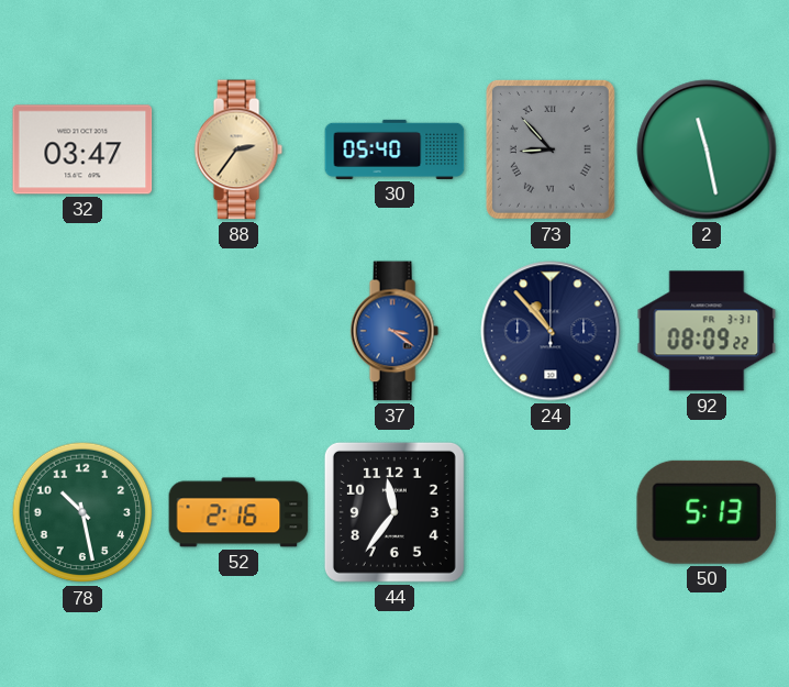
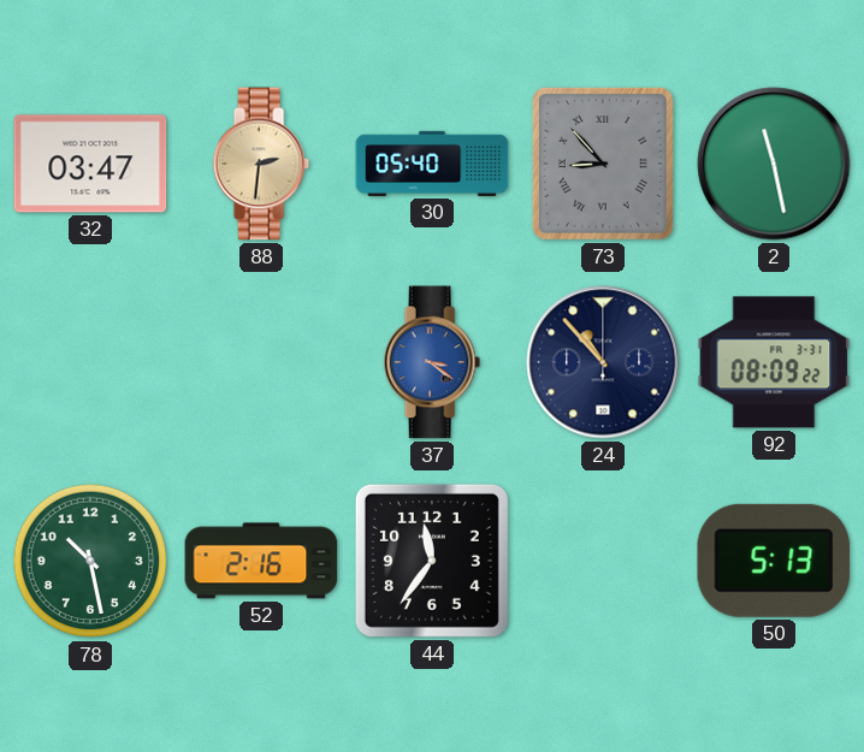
88: 2:36 -> 2:31 (261, 164)
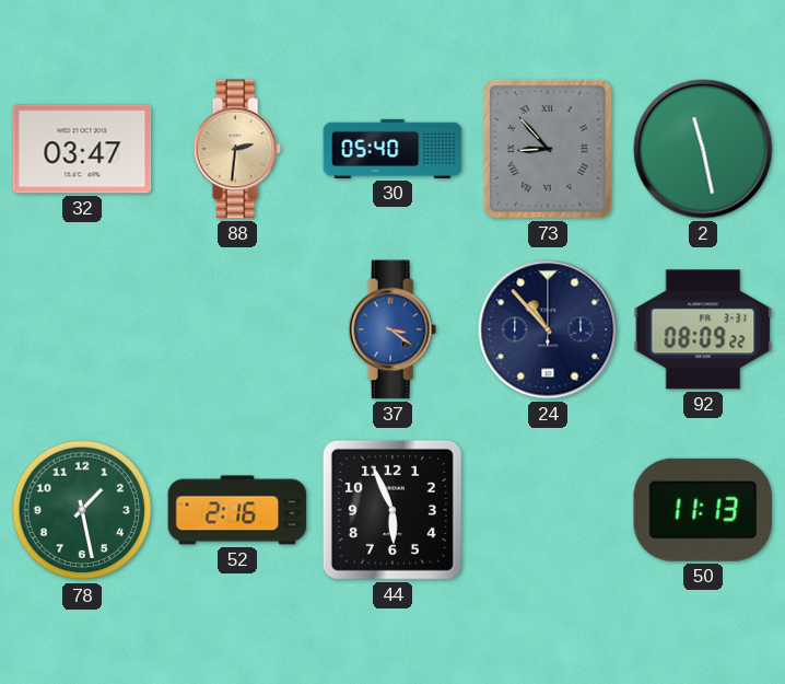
78: 10:28 -> 1:28 (82, 510)
44: 11:36 -> 5:56 (392, 510)
50: 5:13 -> 11:13 (703, 510)
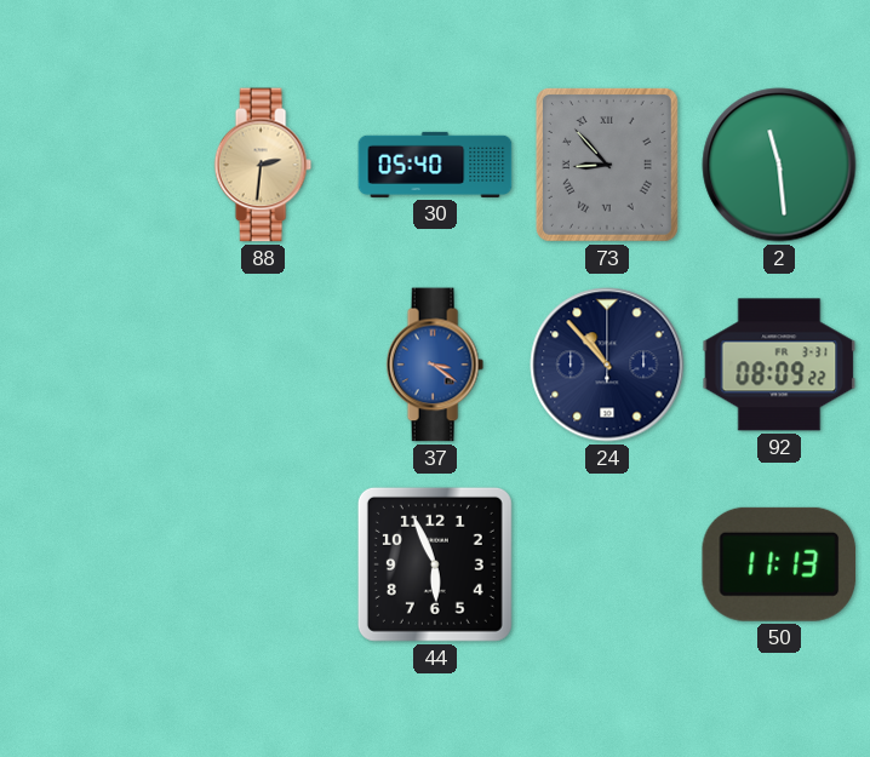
32: 03:47 -> none (82, 149)
2: 11:28 -> 11:29 (779, 165)
78: 1:28 -> none (82, 510)
52: 2:16 -> none (237, 510)
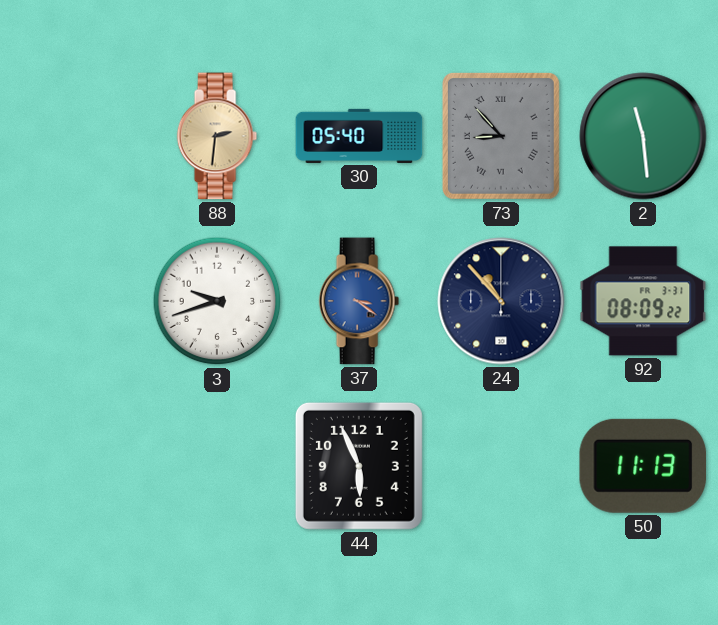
3: none -> 9:42 (217, 301)
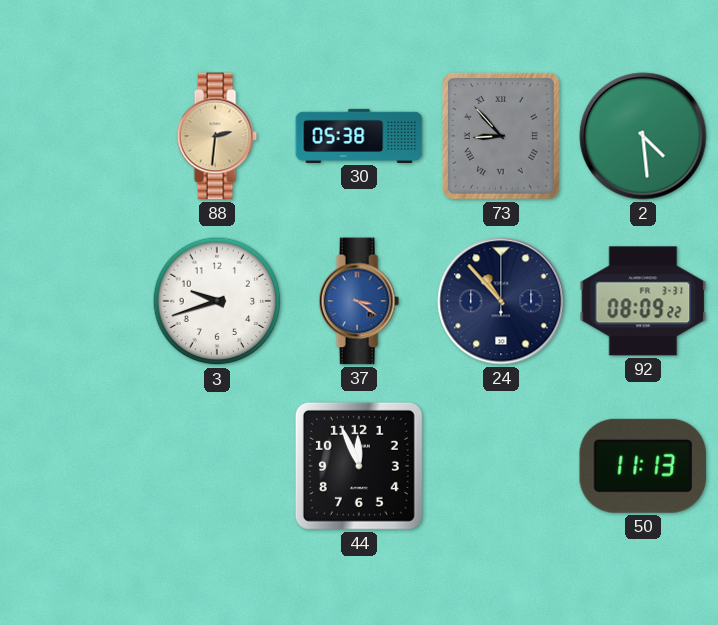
30: 05:40 -> 05:38 (359, 136)
2: 11:29 -> 4:29 (643, 136)
44: 5:56 -> 11:56 (359, 466)
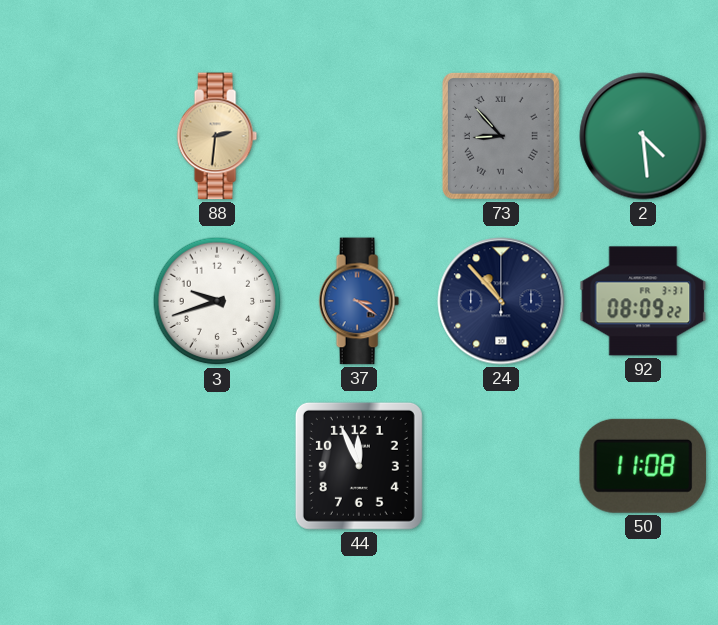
30: 05:38 -> none (359, 136)
50: 11:13 -> 11:08 (643, 466)
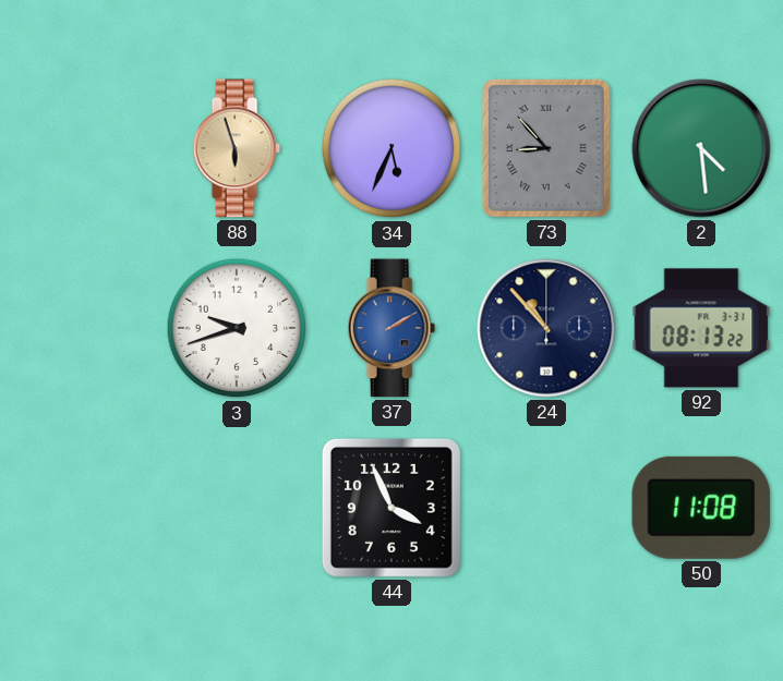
88: 2:31 -> 5:57 (237, 148)
34: none -> 5:34 (391, 148)
37: 3:21 -> 2:10 (391, 328)
92: 08:09 -> 08:13 (701, 328)
44: 11:56 -> 3:56 (391, 508)
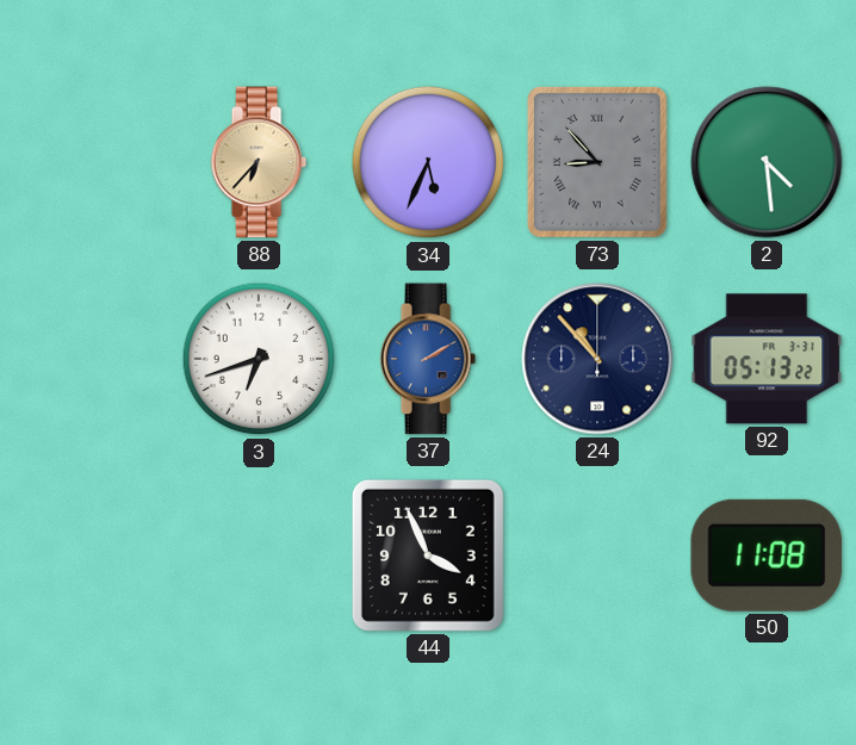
88: 5:57 -> 6:37 (259, 162)
3: 9:42 -> 6:42 (259, 359)
92: 08:13 -> 05:13 (767, 359)
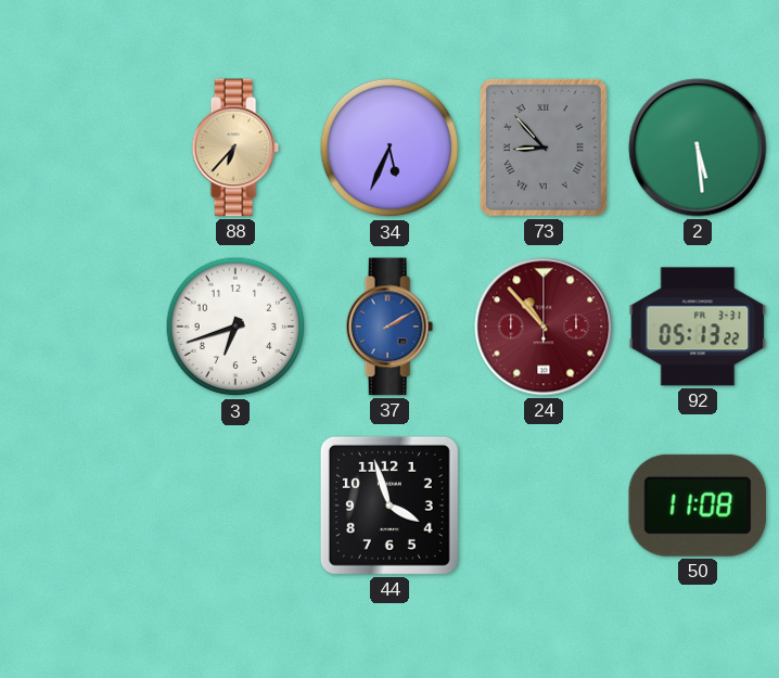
2: 4:29 -> 5:29 (698, 148)
24 dial: navy -> burgundy (544, 327)
44: 3:56 -> 3:57 (389, 506)
